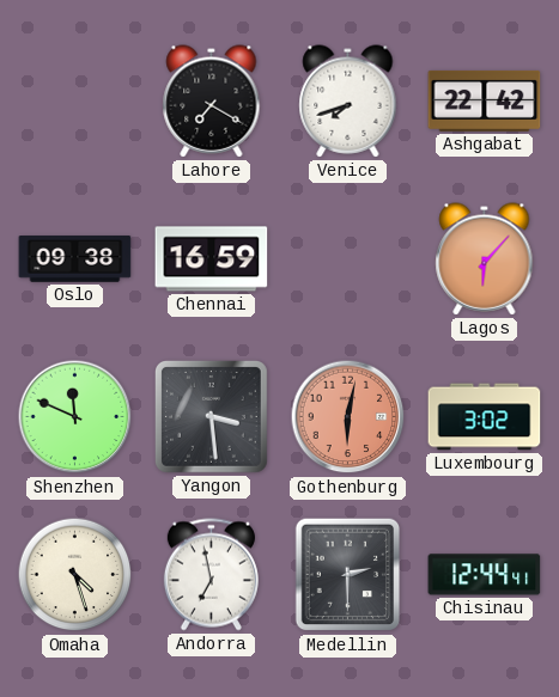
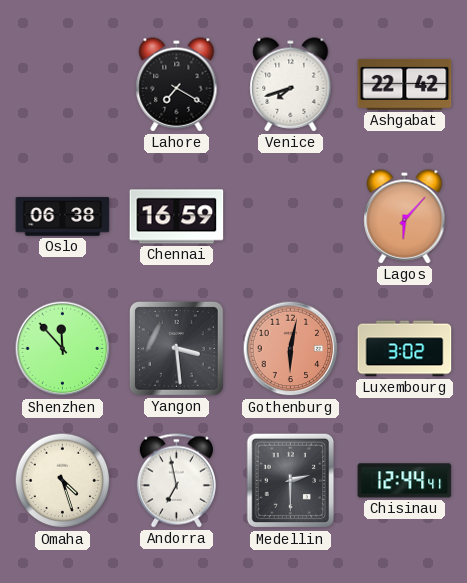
Oslo: 09:38 -> 06:38 (63, 217)
Shenzhen: 11:49 -> 11:53 (63, 349)
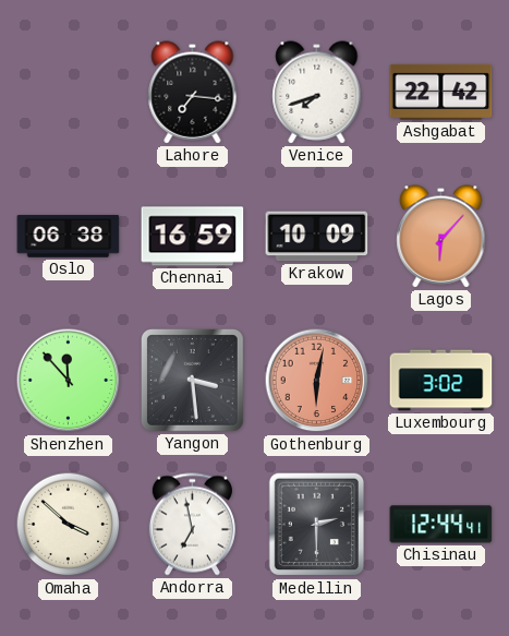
Lahore: 7:20 -> 7:16 (193, 93)
Krakow: none -> 10:09 (317, 237)
Omaha: 4:27 -> 3:52 (69, 525)
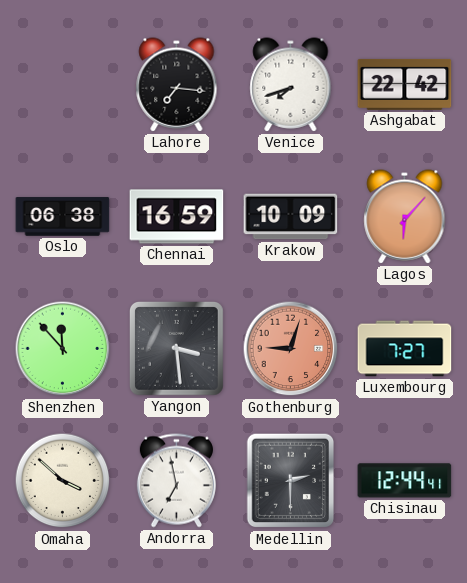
Gothenburg: 6:02 -> 9:03 (291, 349)
Luxembourg: 3:02 -> 7:27 (405, 349)
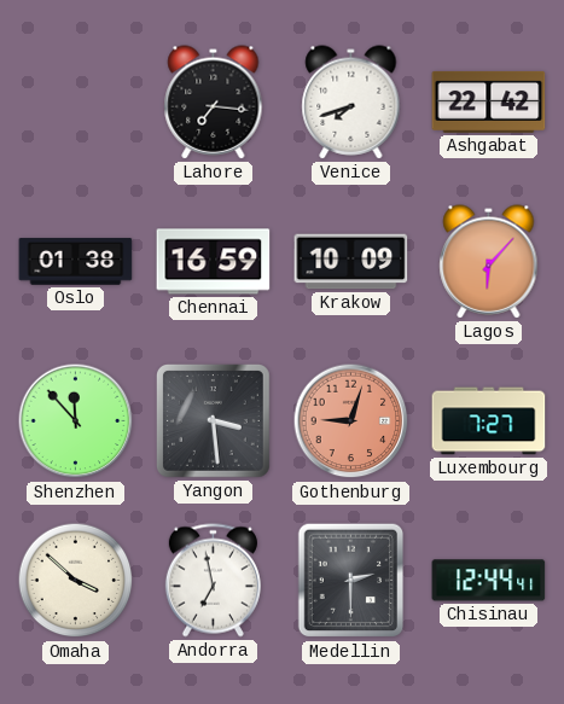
Oslo: 06:38 -> 01:38 (76, 262)
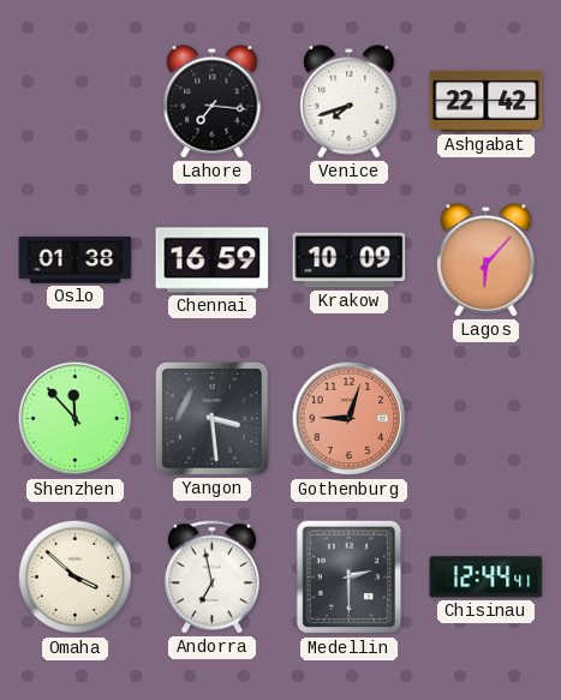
Luxembourg: 7:27 -> none (489, 421)
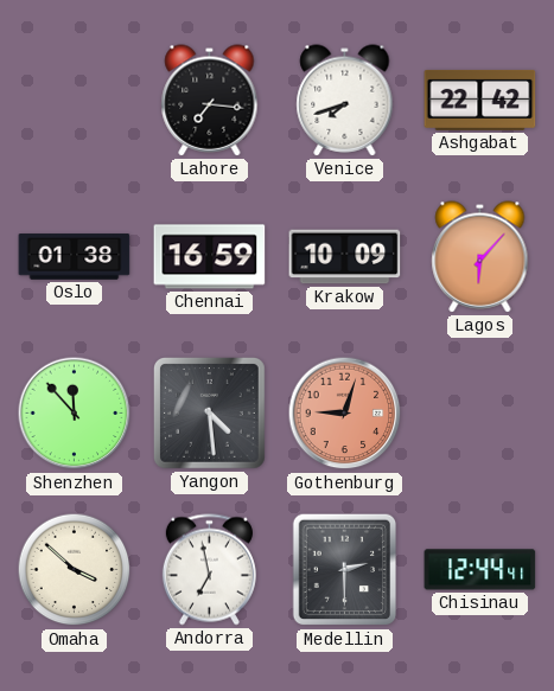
Yangon: 3:29 -> 4:29 (210, 414)
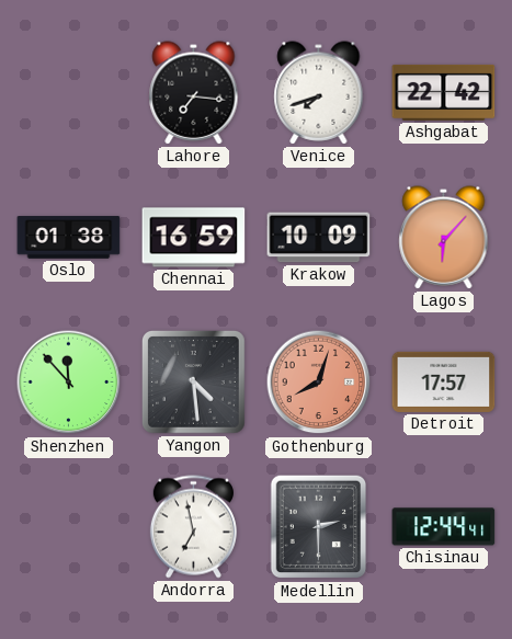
Gothenburg: 9:03 -> 8:03 (319, 383)
Detroit: none -> 17:57 (444, 381)
Omaha: 3:52 -> none (75, 570)
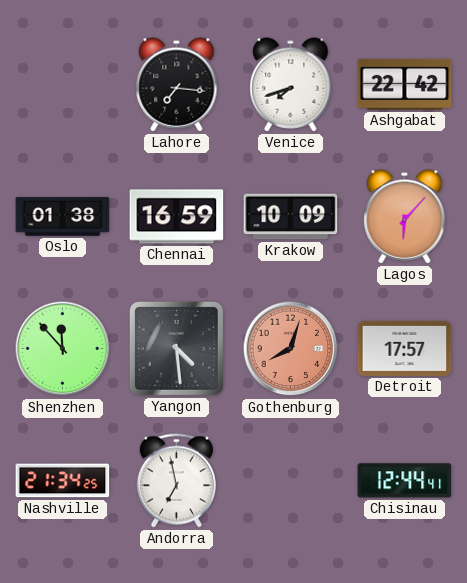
Nashville: none -> 21:34 (63, 481)
Medellin: 2:30 -> none (319, 527)
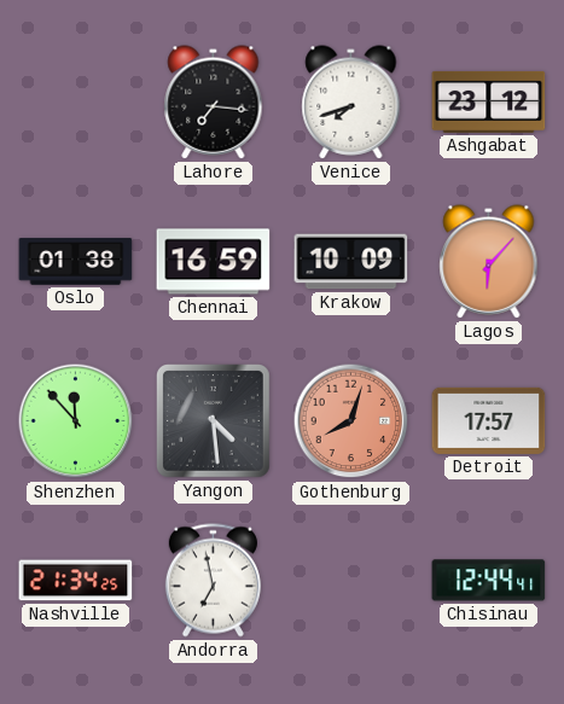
Ashgabat: 22:42 -> 23:12 (489, 101)
